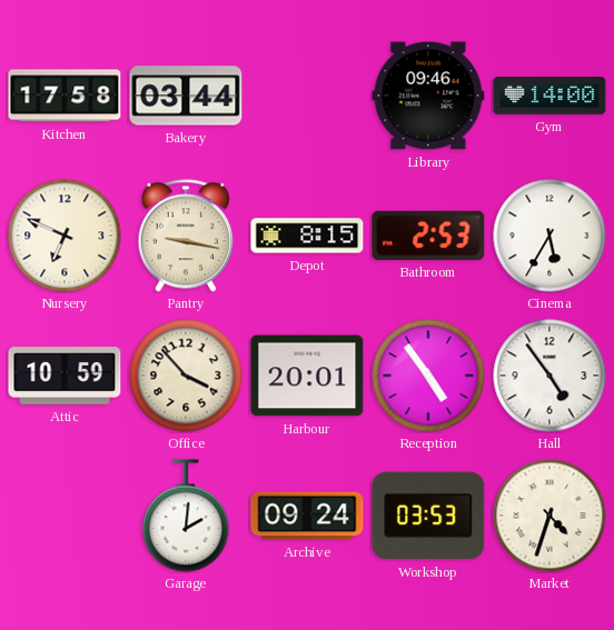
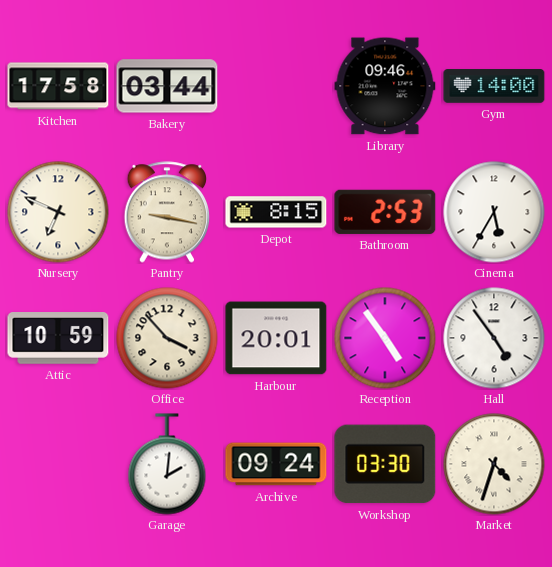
Workshop: 03:53 -> 03:30 (385, 464)
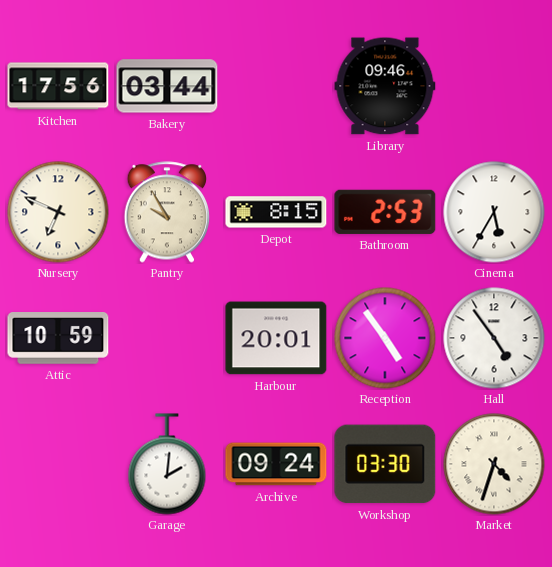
Kitchen: 17:58 -> 17:56 (58, 86)
Gym: 14:00 -> none (494, 86)
Pantry: 9:17 -> 9:55 (167, 212)
Office: 3:53 -> none (167, 338)
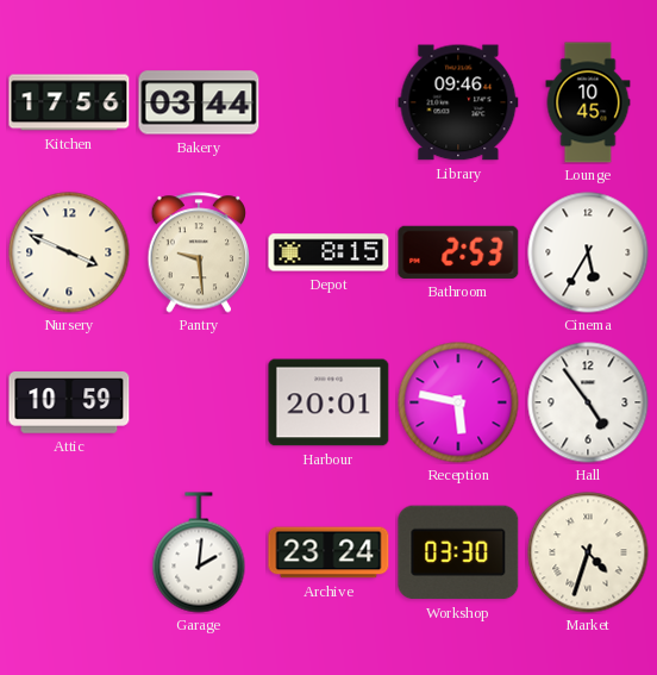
Lounge: none -> 10:45 (588, 102)
Nursery: 6:49 -> 3:49 (69, 252)
Pantry: 9:55 -> 9:29 (199, 252)
Reception: 4:54 -> 5:47 (458, 402)
Archive: 09:24 -> 23:24 (328, 552)
